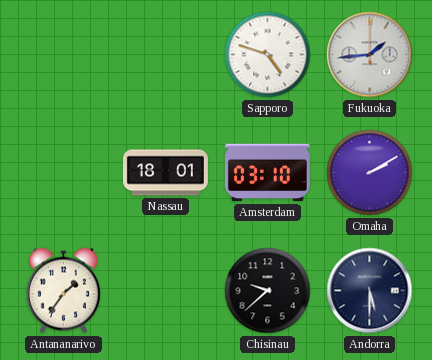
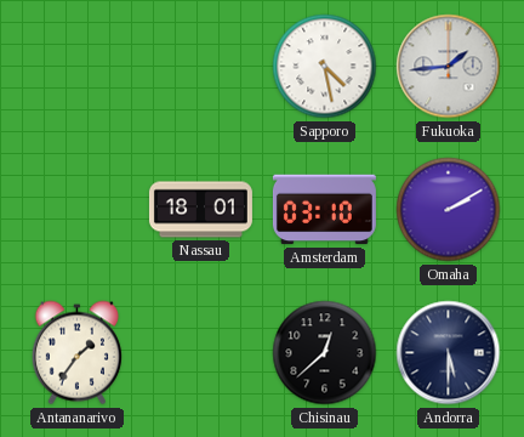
Sapporo: 4:48 -> 4:28 (325, 67)
Chisinau: 9:38 -> 12:38 (325, 353)
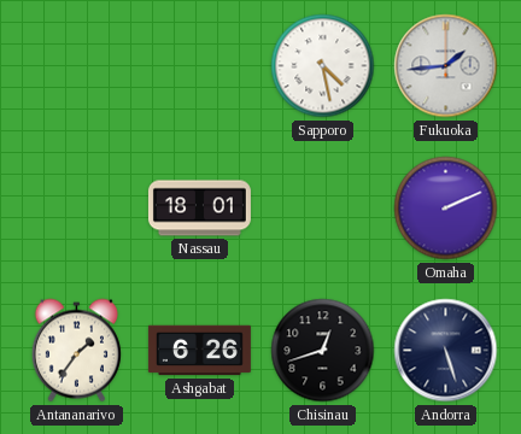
Amsterdam: 03:10 -> none (324, 210)
Omaha: 2:10 -> 2:11 (446, 209)
Ashgabat: none -> 6:26 (199, 351)
Chisinau: 12:38 -> 12:42 (323, 351)
Andorra: 5:30 -> 5:27 (446, 351)
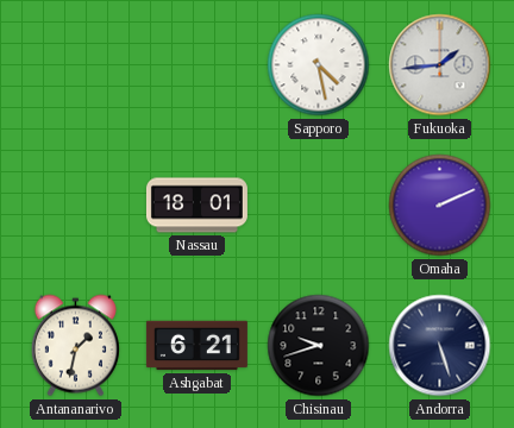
Antananarivo: 1:36 -> 1:32 (75, 346)
Ashgabat: 6:26 -> 6:21 (196, 346)
Chisinau: 12:42 -> 9:42 (319, 346)
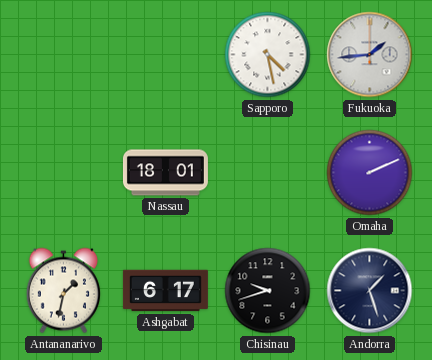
Ashgabat: 6:21 -> 6:17 (165, 291)
Andorra: 5:27 -> 1:27 (370, 291)
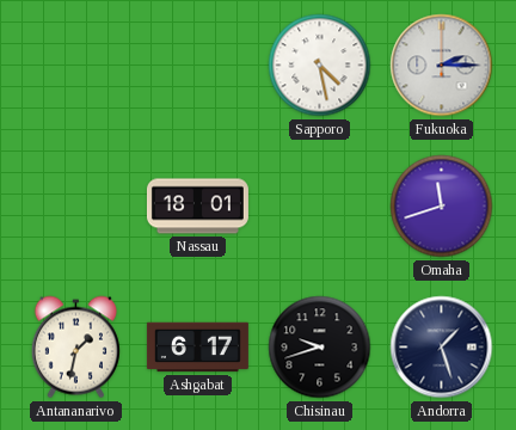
Fukuoka: 1:44 -> 2:15 (442, 66)
Omaha: 2:11 -> 11:42 (442, 207)
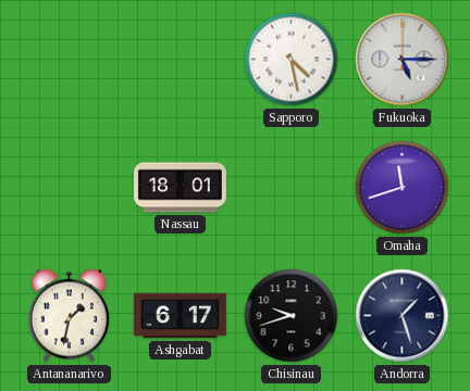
Fukuoka: 2:15 -> 5:15 (403, 60)
